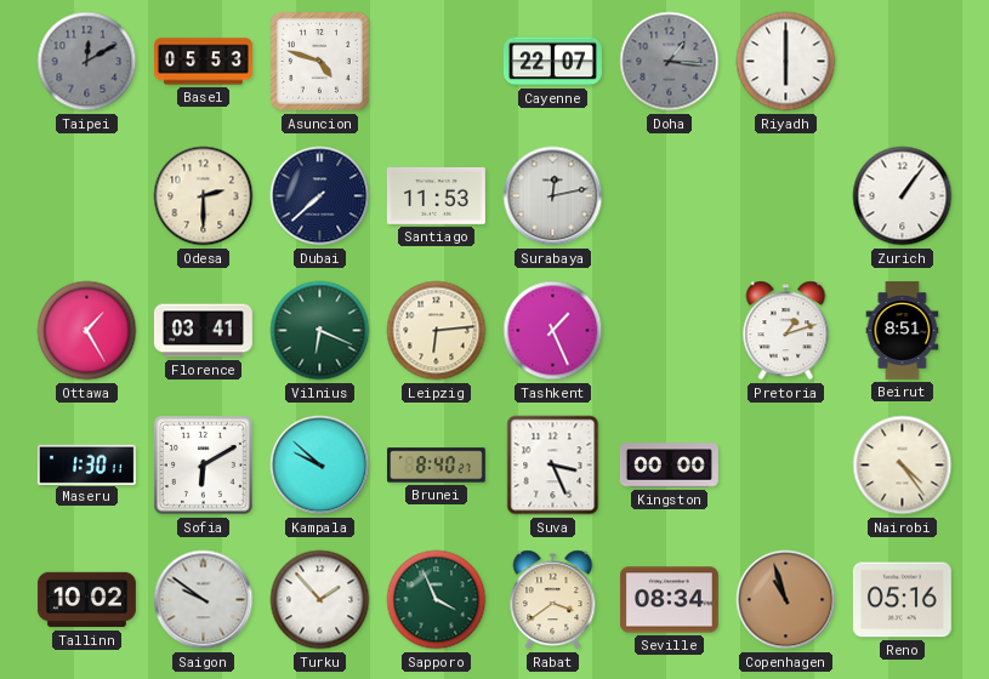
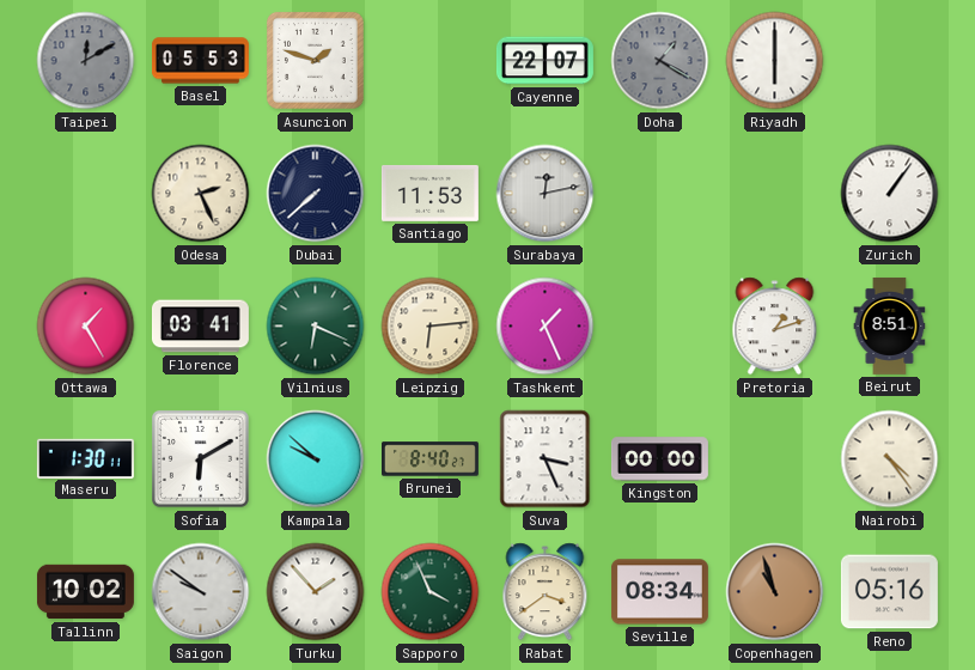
Asuncion: 4:48 -> 1:48 (316, 61)
Doha: 1:16 -> 1:20 (660, 61)
Odesa: 2:30 -> 2:26 (201, 194)
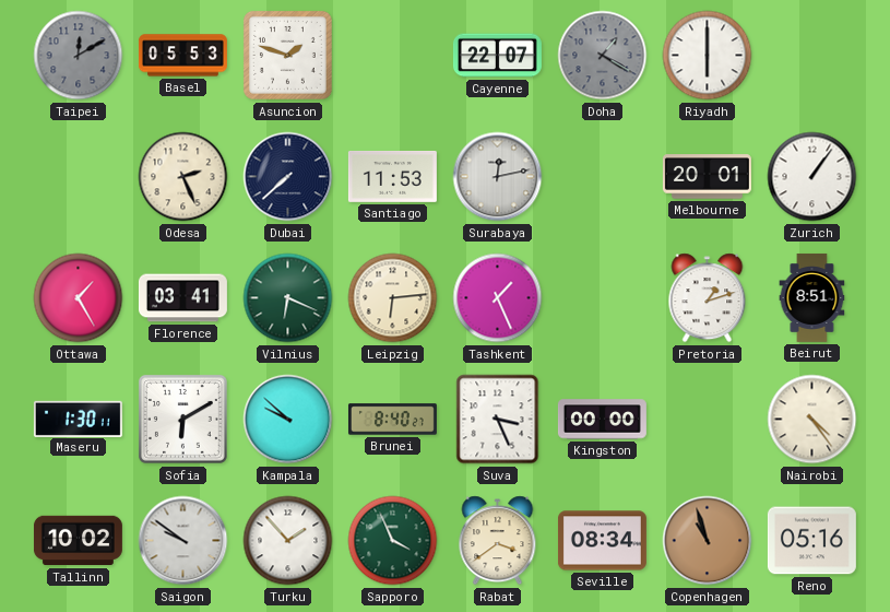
Melbourne: none -> 20:01 (707, 177)
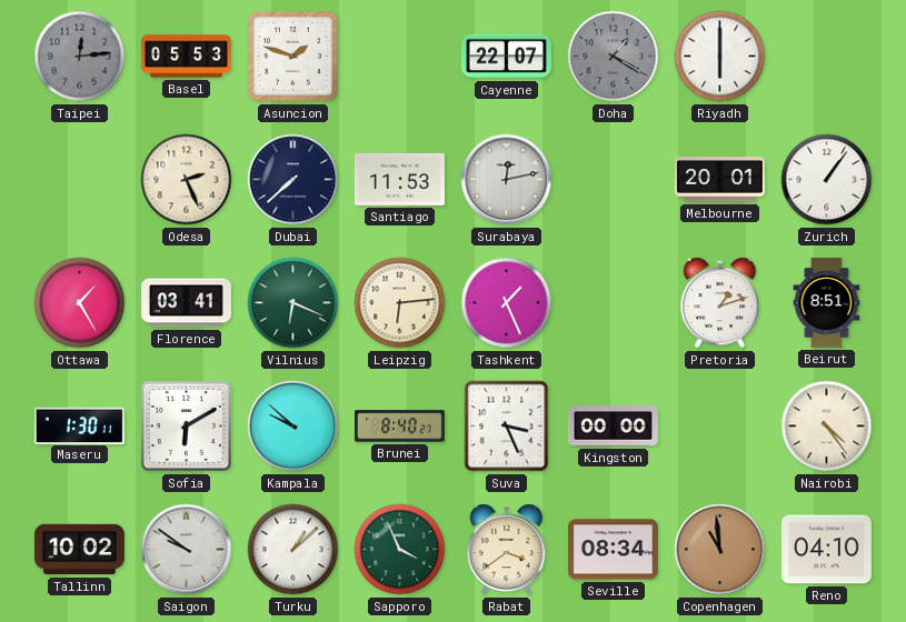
Taipei: 12:10 -> 12:14 (80, 57)
Turku: 1:53 -> 1:08 (293, 550)
Copenhagen: 10:57 -> 10:59 (720, 550)
Reno: 05:16 -> 04:10 (826, 550)
